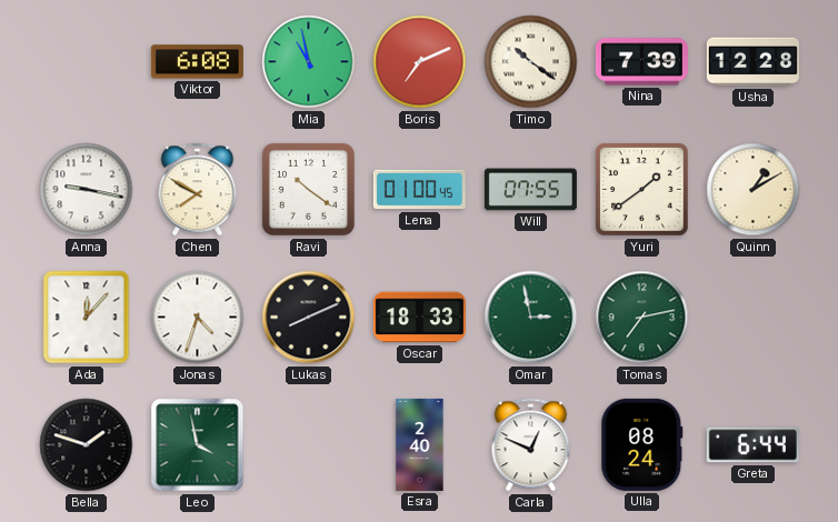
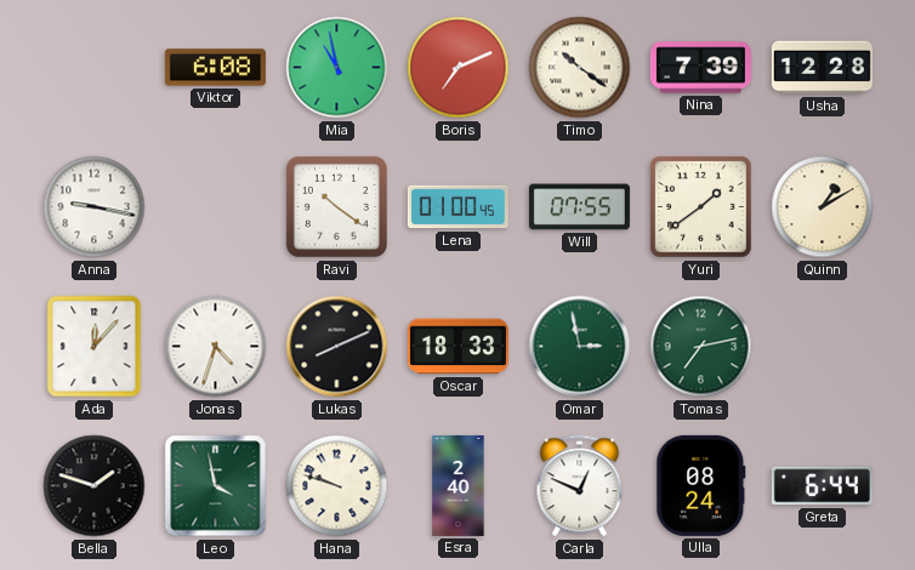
Chen: 7:50 -> none (198, 190)
Hana: none -> 9:48 (337, 486)
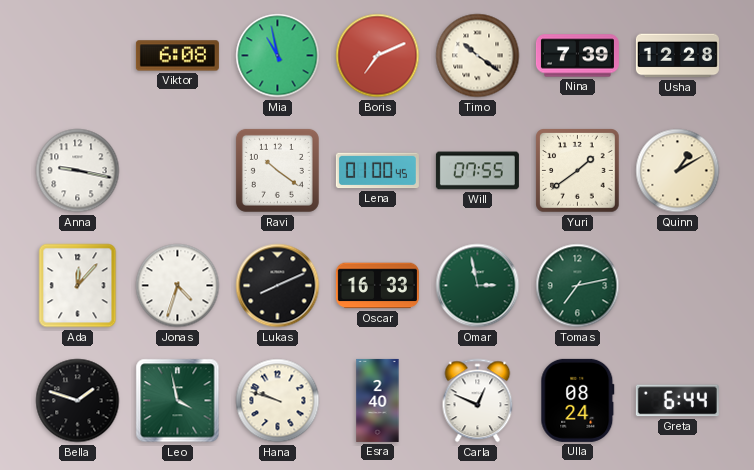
Oscar: 18:33 -> 16:33 (377, 286)
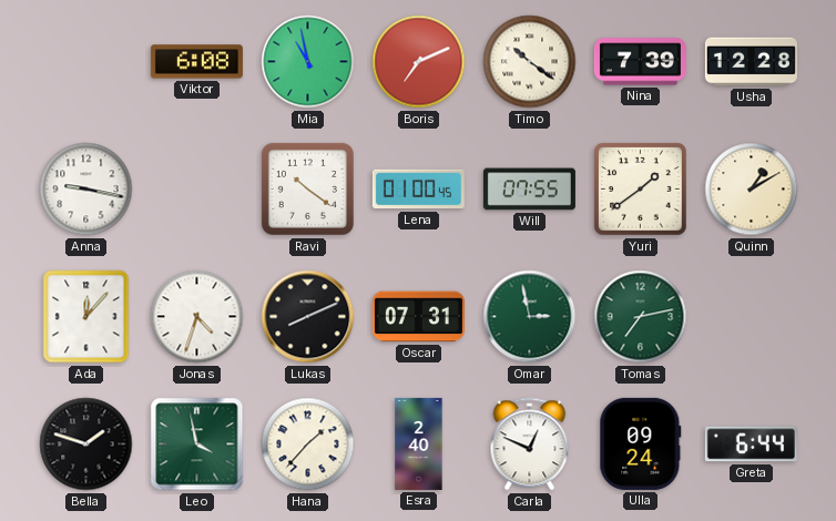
Oscar: 16:33 -> 07:31 (418, 317)
Hana: 9:48 -> 1:37 (308, 445)
Ulla: 08:24 -> 09:24 (641, 443)
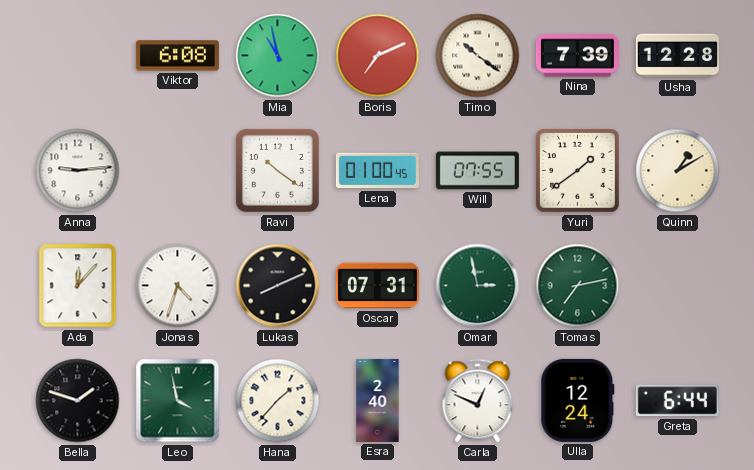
Anna: 9:17 -> 9:14 (78, 171)
Ulla: 09:24 -> 12:24 (578, 400)
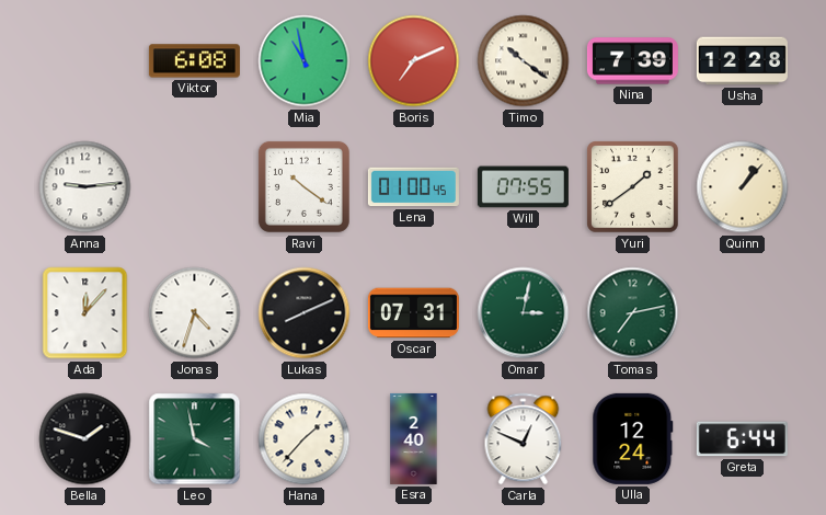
Quinn: 1:10 -> 1:07 (743, 187)
Omar: 2:58 -> 3:02 (524, 313)
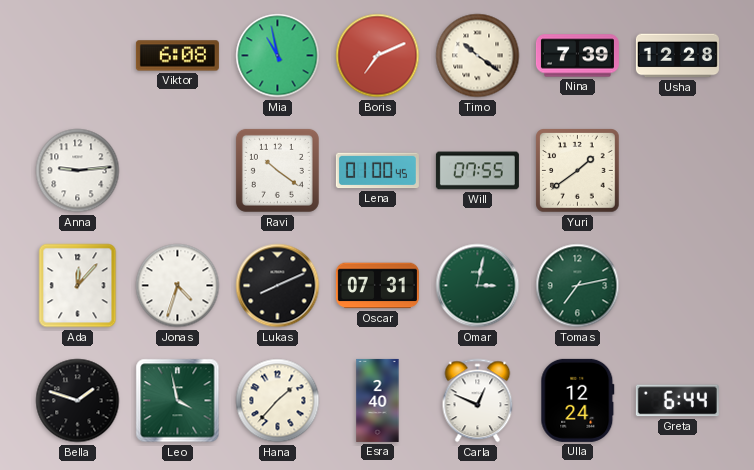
Quinn: 1:07 -> none (743, 187)
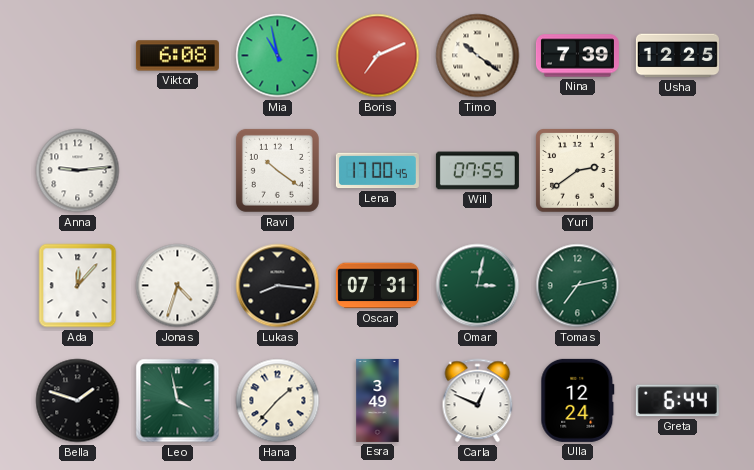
Usha: 12:28 -> 12:25 (677, 56)
Lena: 01:00 -> 17:00 (377, 171)
Yuri: 1:39 -> 2:39 (578, 171)
Lukas: 8:11 -> 8:16 (278, 286)
Esra: 2:40 -> 3:49 (378, 400)
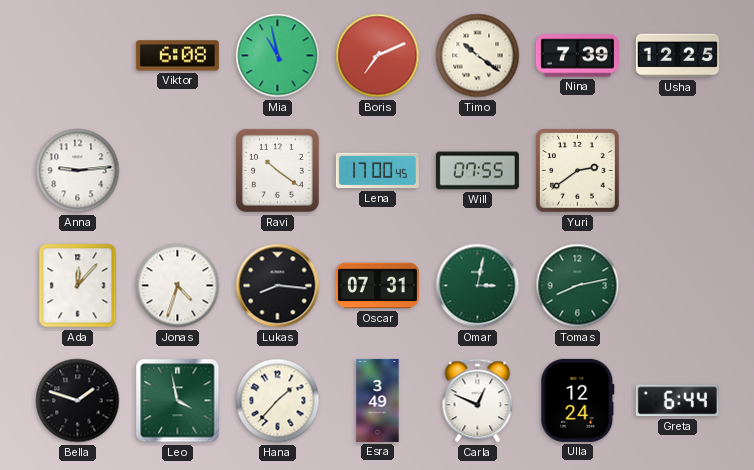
Tomas: 7:13 -> 8:13 (578, 286)
